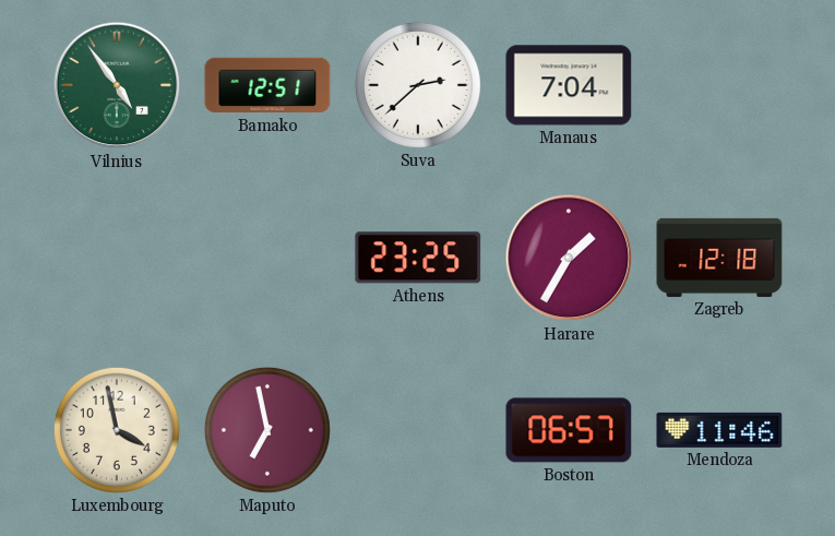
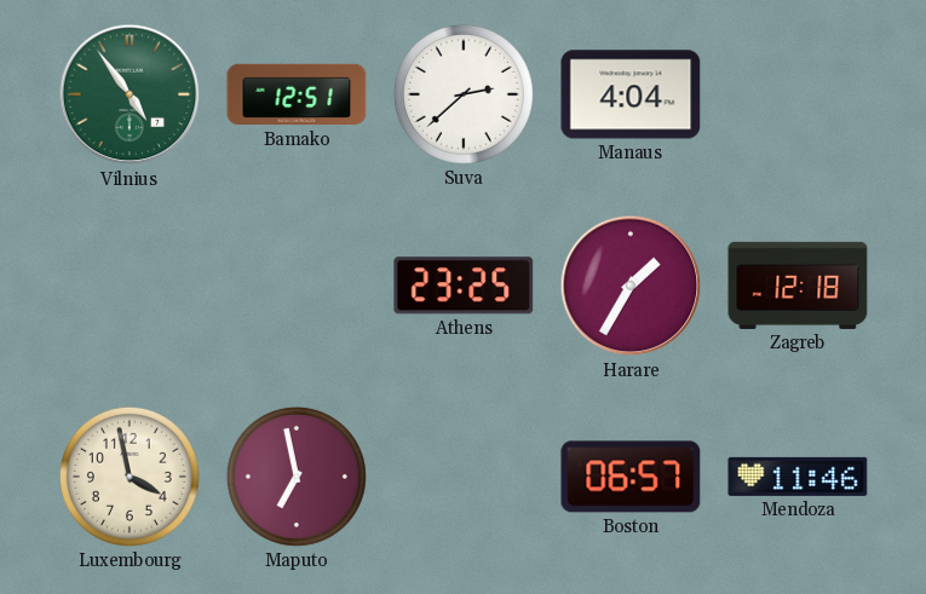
Manaus: 7:04 -> 4:04 (631, 94)
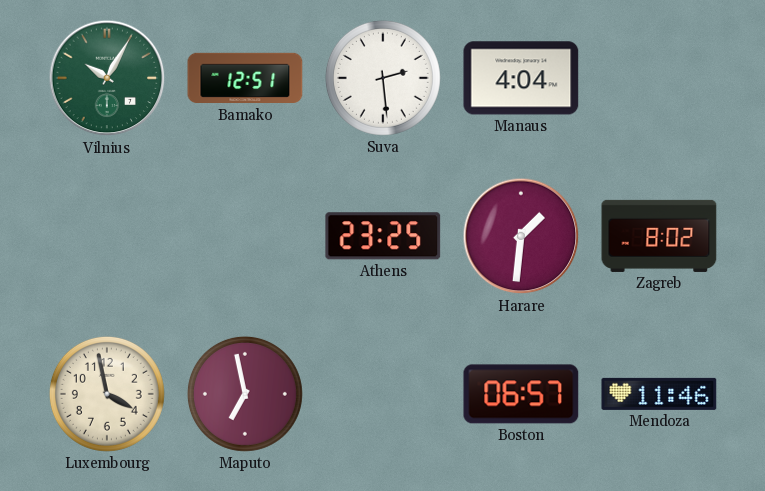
Vilnius: 4:54 -> 10:05 (107, 78)
Suva: 2:38 -> 2:29 (383, 78)
Harare: 1:35 -> 1:31 (521, 236)
Zagreb: 12:18 -> 8:02 (659, 236)
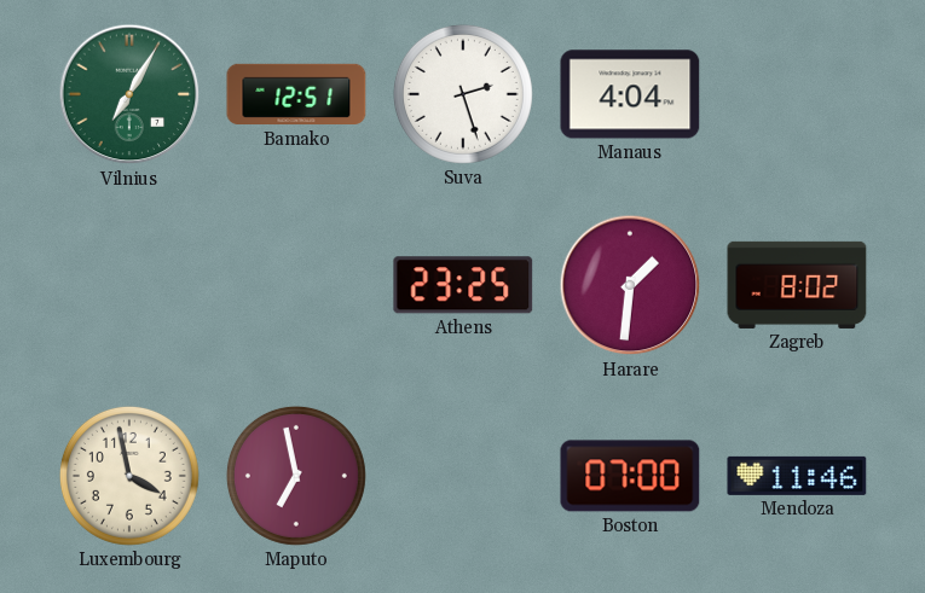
Vilnius: 10:05 -> 7:05 (129, 94)
Suva: 2:29 -> 2:27 (463, 94)
Boston: 06:57 -> 07:00 (630, 476)
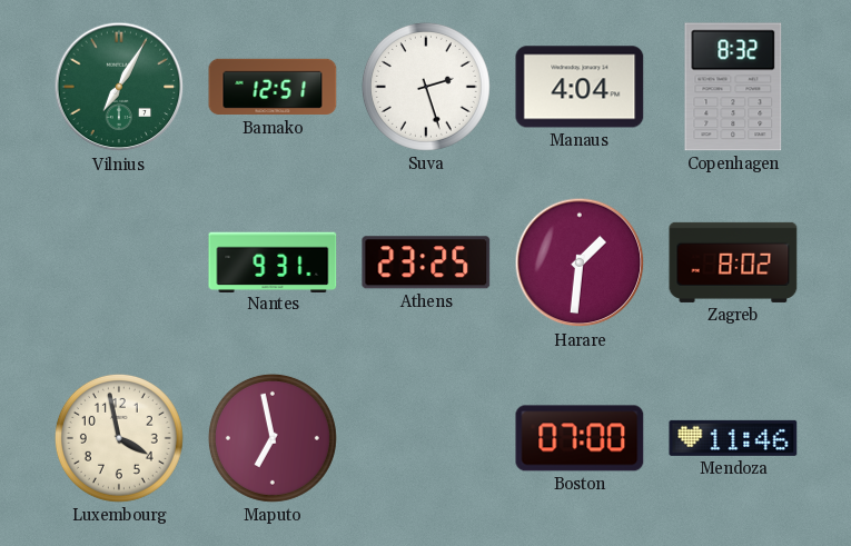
Copenhagen: none -> 8:32 (733, 87)
Nantes: none -> 9:31 (273, 261)
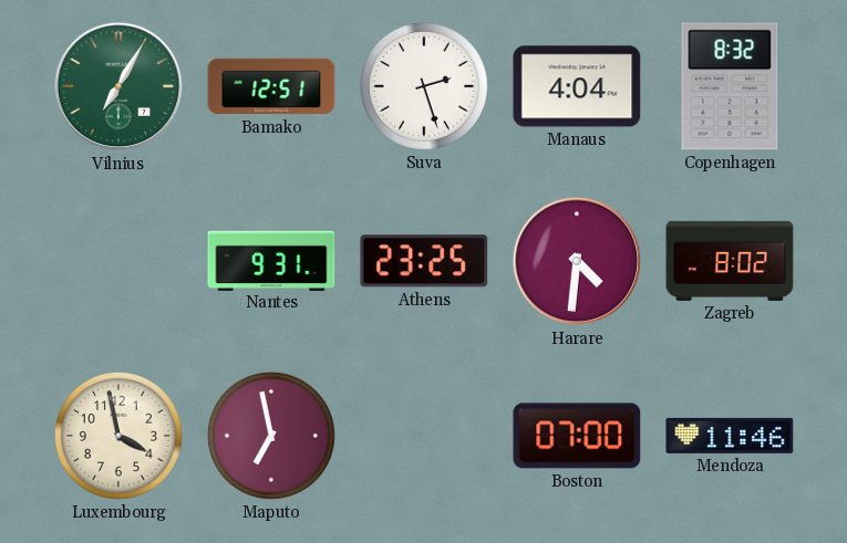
Harare: 1:31 -> 4:31 (577, 261)
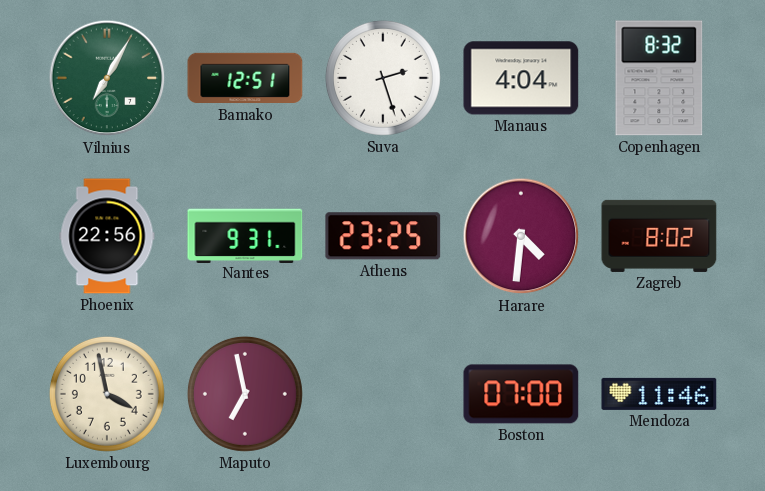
Phoenix: none -> 22:56 (107, 236)
